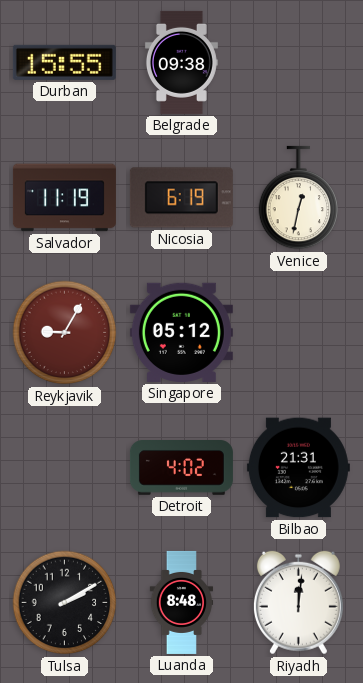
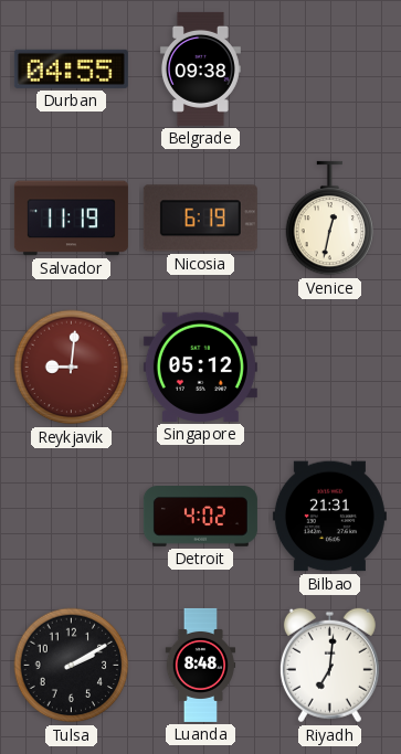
Durban: 15:55 -> 04:55 (71, 68)
Reykjavik: 9:05 -> 9:01 (72, 368)
Riyadh: 12:01 -> 7:01 (329, 666)
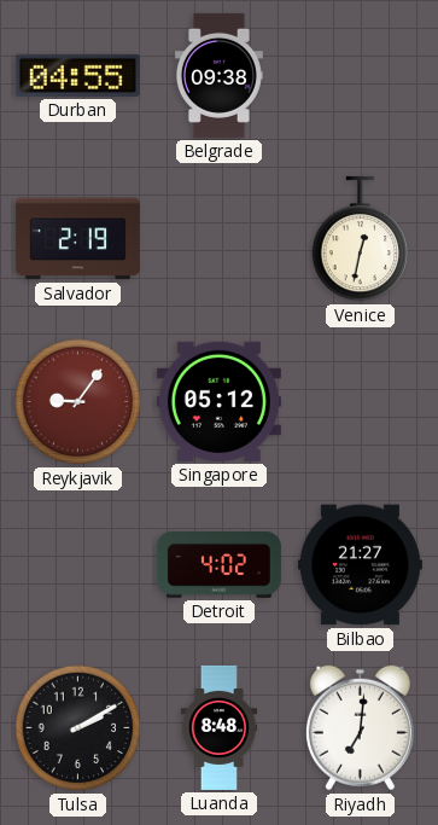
Salvador: 11:19 -> 2:19 (77, 239)
Nicosia: 6:19 -> none (200, 219)
Reykjavik: 9:01 -> 9:06 (78, 402)
Bilbao: 21:31 -> 21:27 (360, 565)
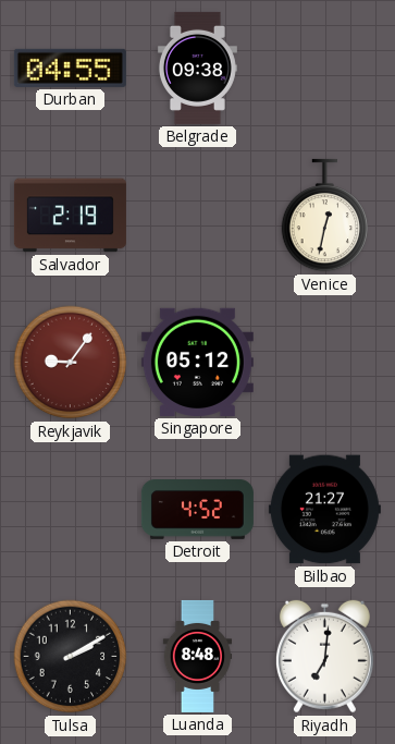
Detroit: 4:02 -> 4:52 (197, 510)
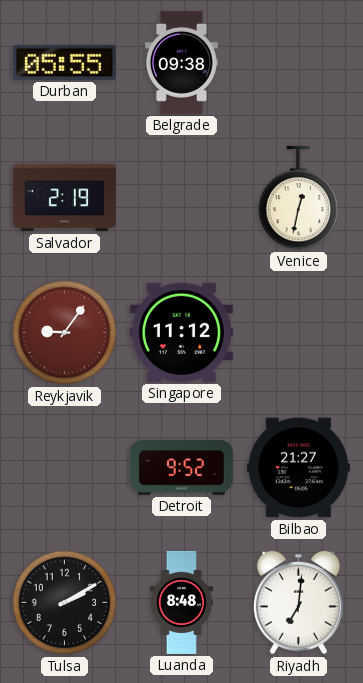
Durban: 04:55 -> 05:55 (64, 62)
Singapore: 05:12 -> 11:12 (181, 332)
Detroit: 4:52 -> 9:52 (181, 468)
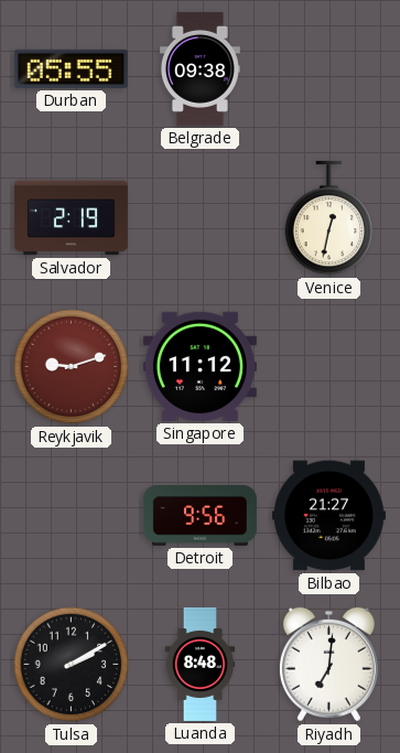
Reykjavik: 9:06 -> 9:12 (72, 367)
Detroit: 9:52 -> 9:56 (199, 516)
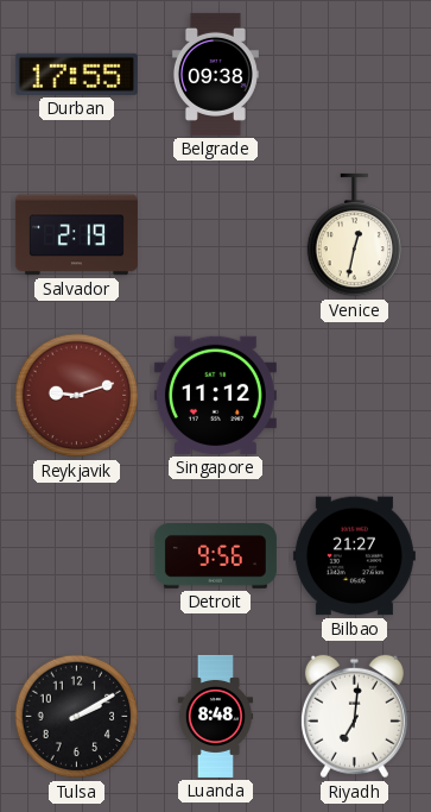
Durban: 05:55 -> 17:55 (76, 74)
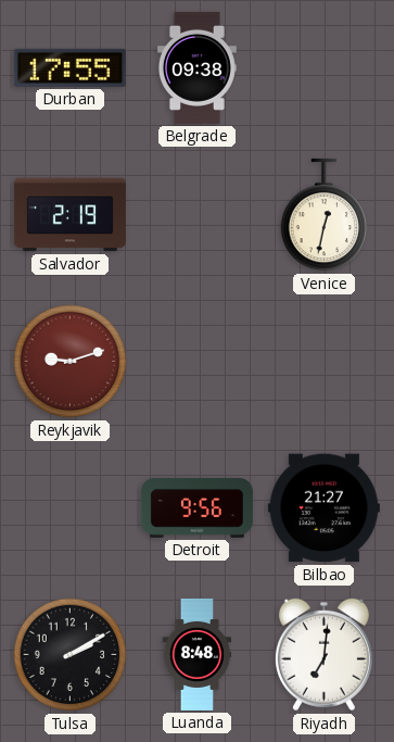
Singapore: 11:12 -> none (215, 395)
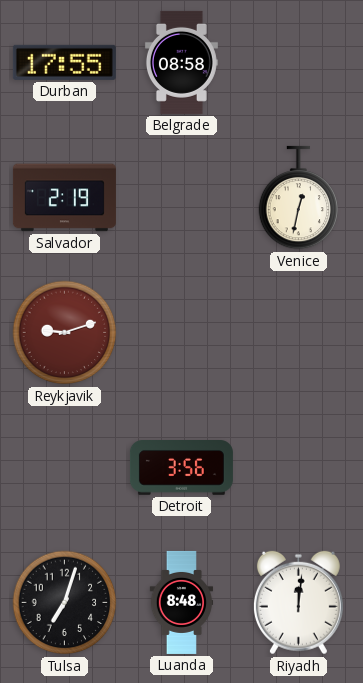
Belgrade: 09:38 -> 08:58 (181, 62)
Detroit: 9:56 -> 3:56 (181, 468)
Bilbao: 21:27 -> none (323, 508)
Tulsa: 2:10 -> 7:03 (65, 603)
Riyadh: 7:01 -> 12:01 (298, 603)
